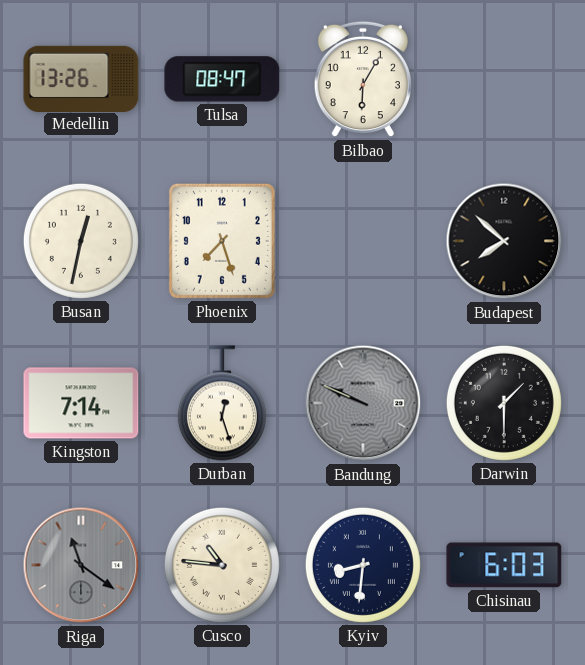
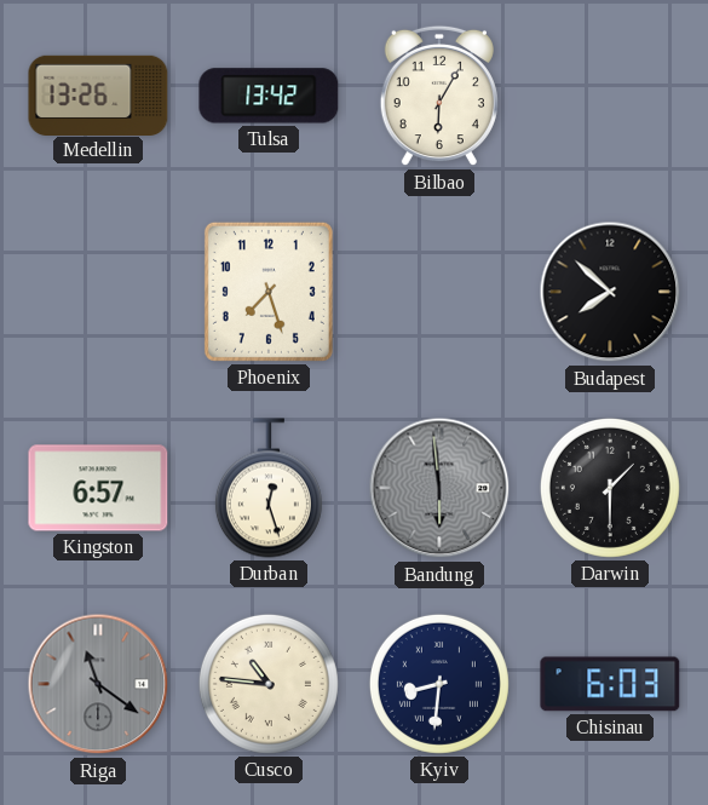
Tulsa: 08:47 -> 13:42 (269, 96)
Busan: 12:32 -> none (81, 241)
Kingston: 7:14 -> 6:57 (98, 488)
Bandung: 9:49 -> 5:59 (439, 488)
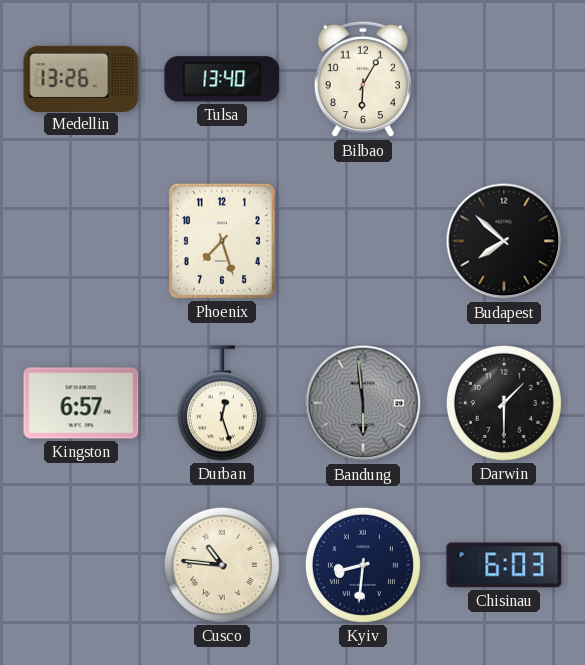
Tulsa: 13:42 -> 13:40 (222, 79)
Riga: 11:21 -> none (98, 684)
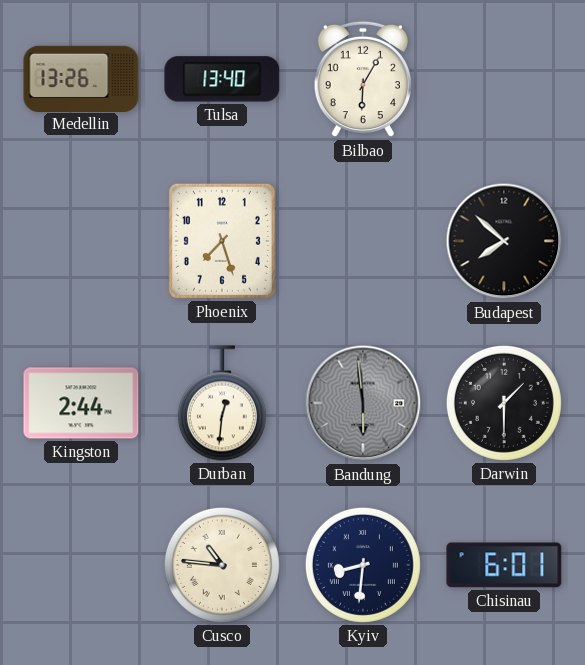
Kingston: 6:57 -> 2:44 (81, 403)
Durban: 12:27 -> 12:31 (222, 403)
Chisinau: 6:03 -> 6:01 (504, 565)
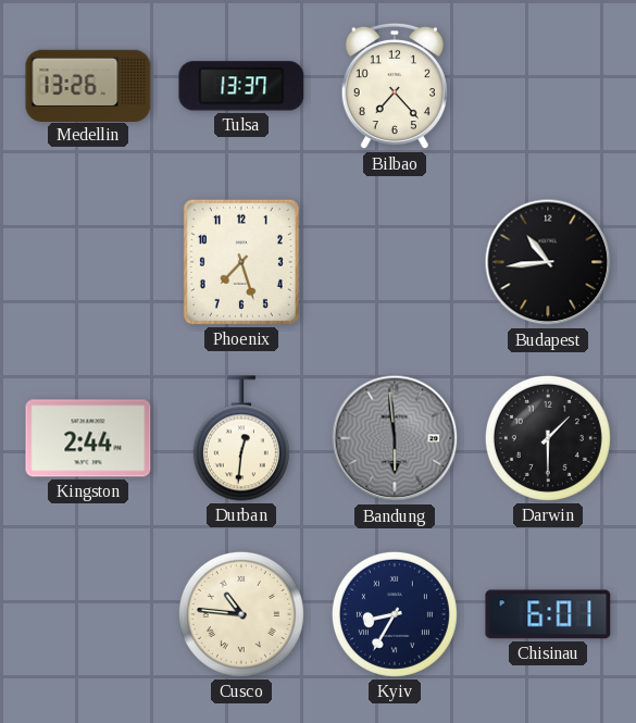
Tulsa: 13:40 -> 13:37 (241, 86)
Bilbao: 6:05 -> 7:23 (395, 86)
Budapest: 7:52 -> 10:44 (548, 262)
Kyiv: 8:31 -> 8:35 (395, 614)
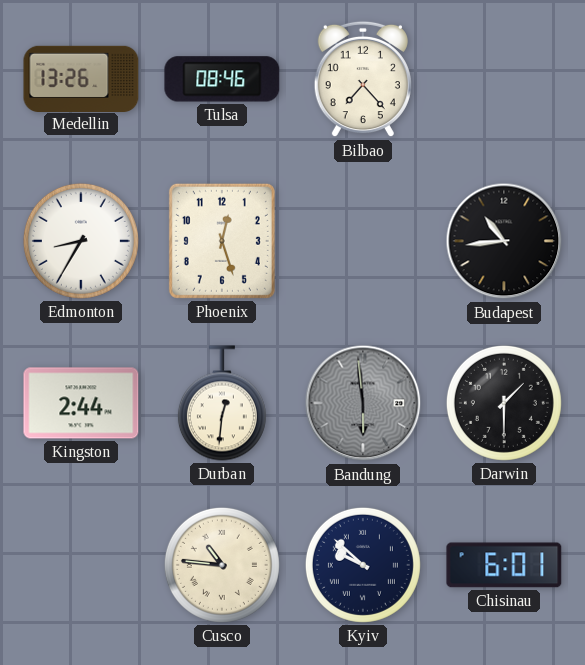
Tulsa: 13:37 -> 08:46 (222, 79)
Edmonton: none -> 8:35 (81, 241)
Phoenix: 7:27 -> 12:27 (222, 241)
Kyiv: 8:35 -> 9:52 (363, 565)
